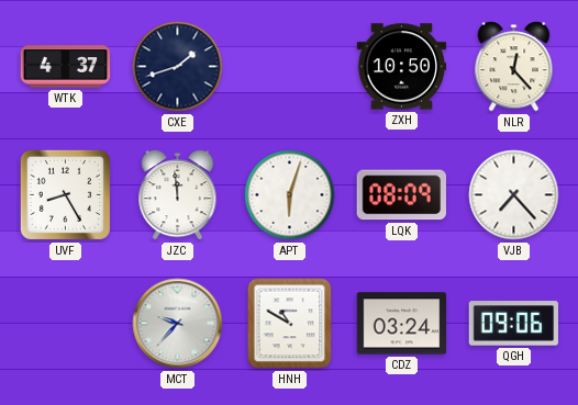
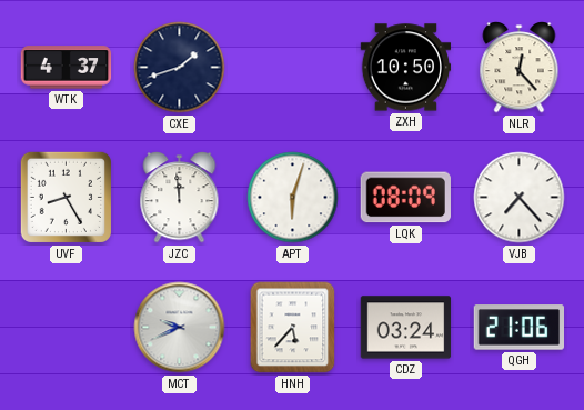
MCT: 9:37 -> 9:41 (180, 328)
HNH: 10:50 -> 5:37 (293, 328)
QGH: 09:06 -> 21:06 (520, 328)
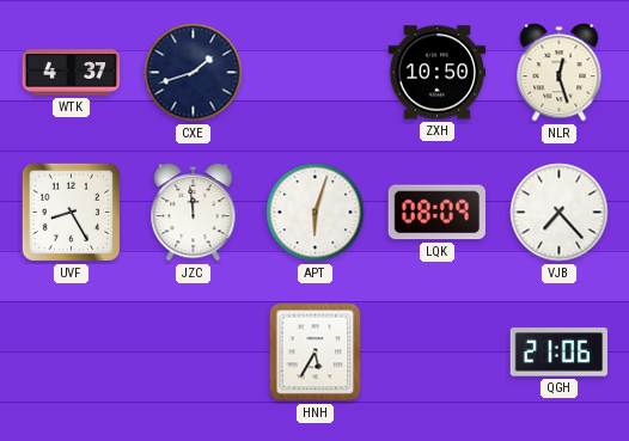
NLR: 12:23 -> 12:27 (560, 73)
MCT: 9:41 -> none (180, 328)
HNH: 5:37 -> 5:35 (316, 353)
CDZ: 03:24 -> none (406, 328)
